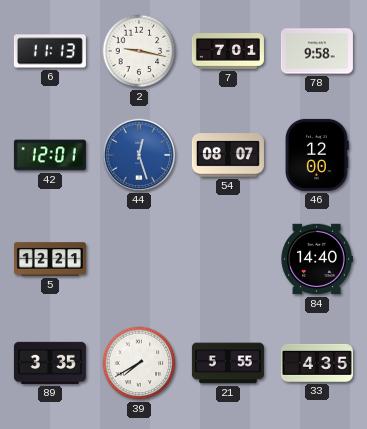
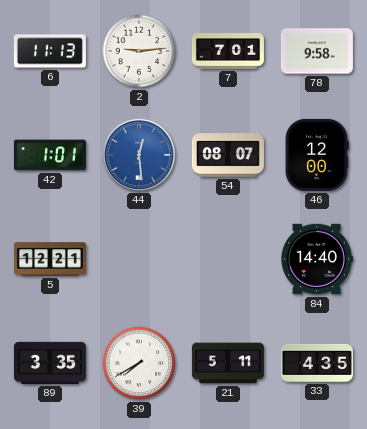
2: 9:17 -> 9:14 (139, 51)
42: 12:01 -> 1:01 (50, 155)
44: 12:27 -> 12:29 (139, 155)
21: 5:55 -> 5:11 (228, 363)
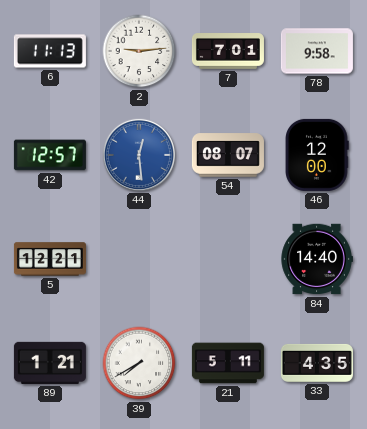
42: 1:01 -> 12:57 (50, 155)
89: 3:35 -> 1:21 (50, 363)
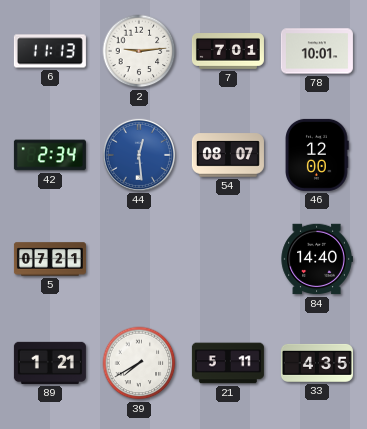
78: 9:58 -> 10:01 (317, 51)
42: 12:57 -> 2:34 (50, 155)
5: 12:21 -> 07:21 (50, 259)
